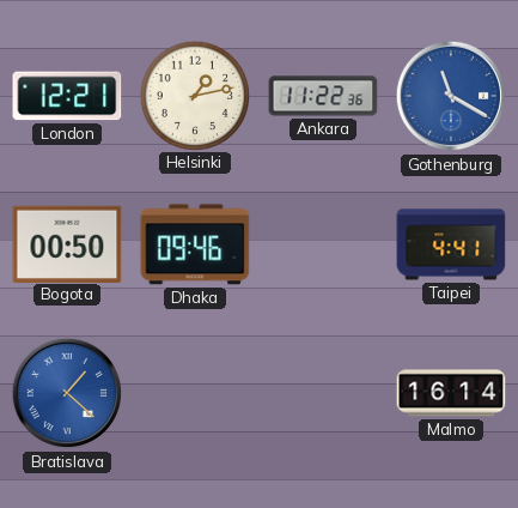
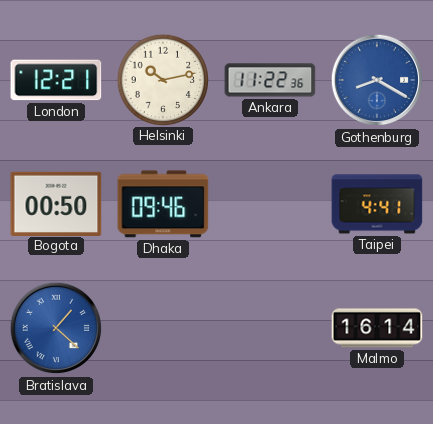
Helsinki: 1:13 -> 10:13 (162, 79)
Gothenburg: 11:20 -> 8:20 (377, 80)
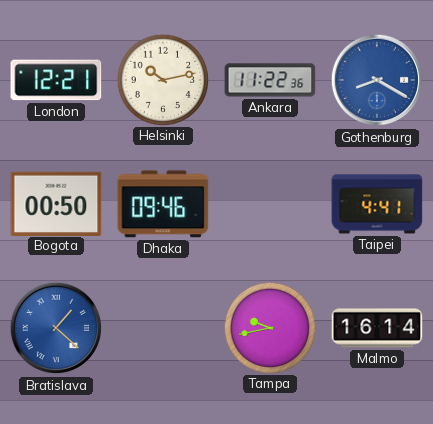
Tampa: none -> 9:43 (269, 327)
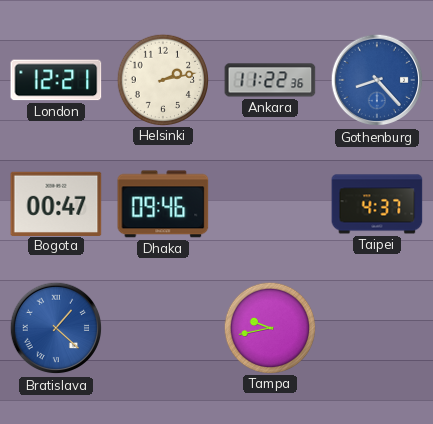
Helsinki: 10:13 -> 2:13 (162, 79)
Gothenburg: 8:20 -> 8:23 (377, 80)
Bogota: 00:50 -> 00:47 (56, 203)
Taipei: 4:41 -> 4:37 (377, 204)
Malmo: 16:14 -> none (377, 328)
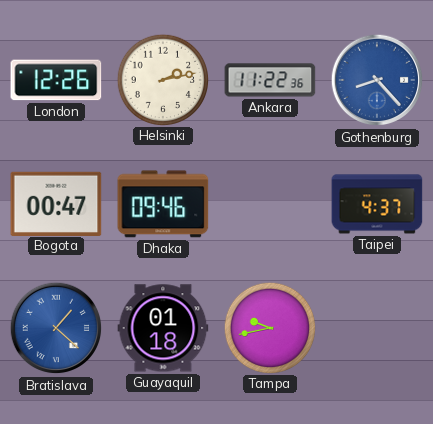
London: 12:21 -> 12:26 (56, 80)
Guayaquil: none -> 01:18 (163, 328)
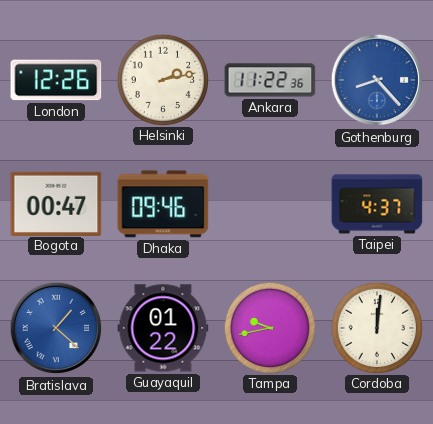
Guayaquil: 01:18 -> 01:22 (163, 328)
Cordoba: none -> 12:01 (376, 327)
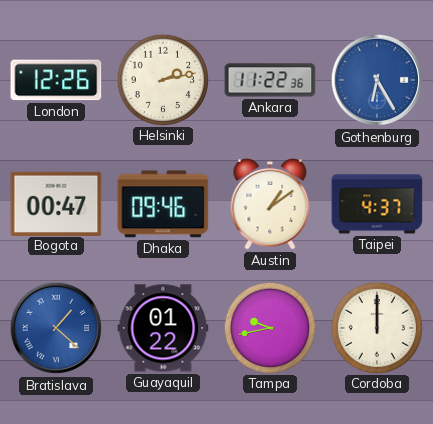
Gothenburg: 8:23 -> 6:25 (377, 80)
Austin: none -> 1:09 (270, 204)
Cordoba: 12:01 -> 12:00 (376, 327)
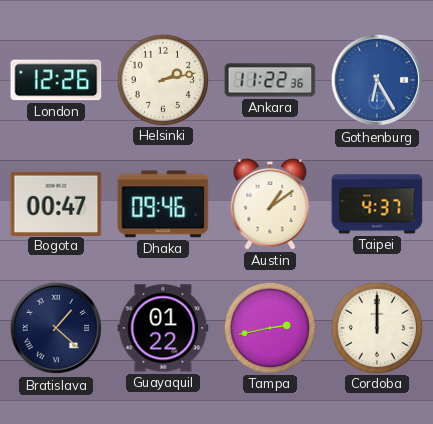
Bratislava dial: blue -> navy (56, 328)
Tampa: 9:43 -> 2:43 (269, 327)
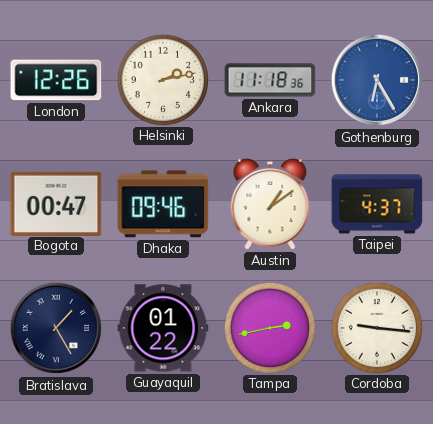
Ankara: 11:22 -> 11:18 (270, 80)
Bratislava: 1:22 -> 1:25 (56, 328)
Cordoba: 12:00 -> 9:16 (376, 327)
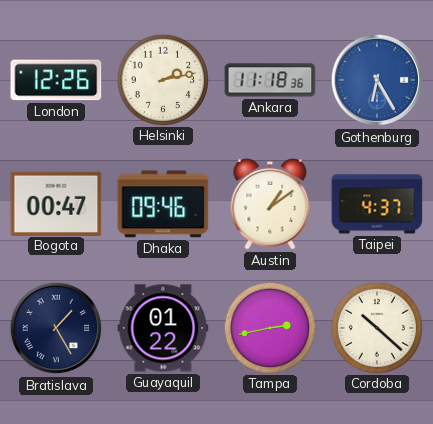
Cordoba: 9:16 -> 10:22 (376, 327)
